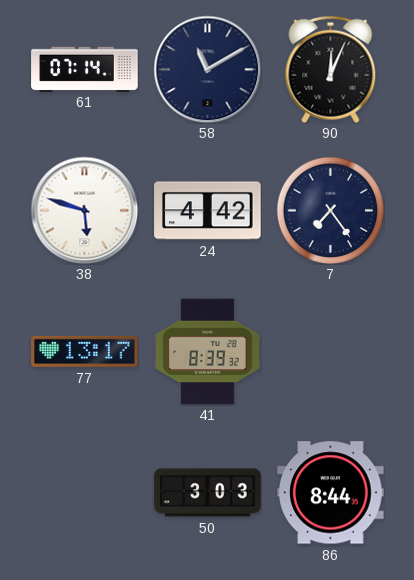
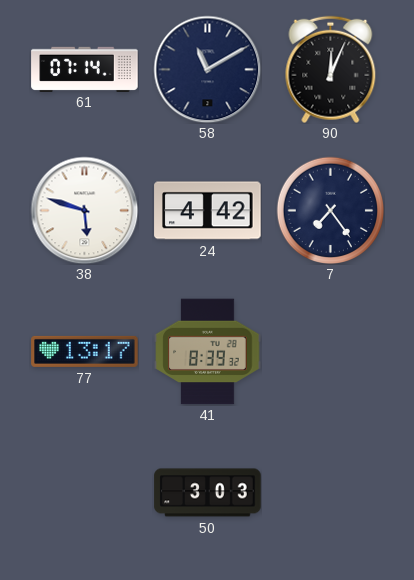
86: 8:44 -> none (331, 493)
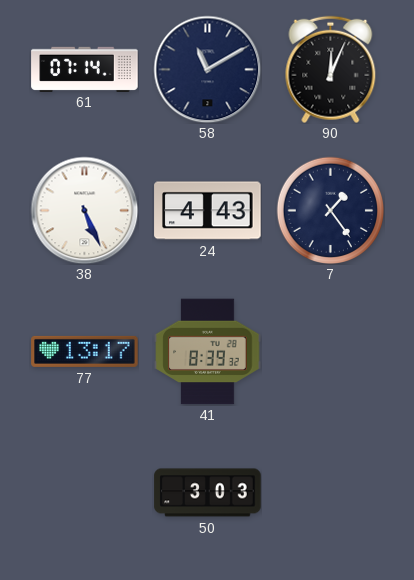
38: 5:48 -> 5:26 (84, 210)
24: 4:42 -> 4:43 (208, 211)
7: 7:24 -> 1:24 (330, 210)
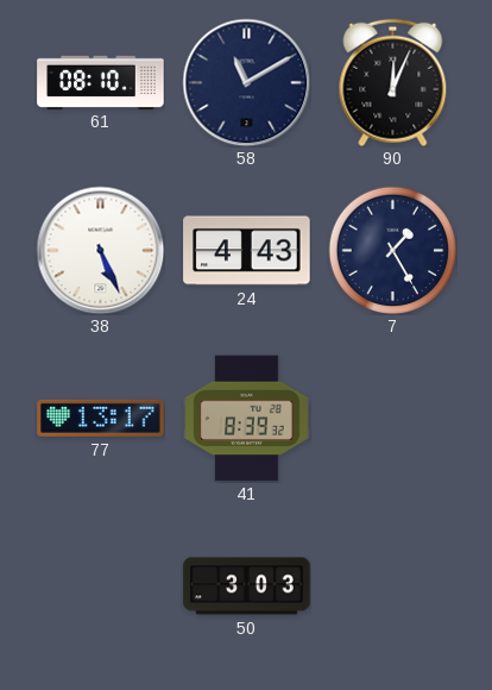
61: 07:14 -> 08:10 (101, 82)
7: 1:24 -> 1:25 (392, 250)
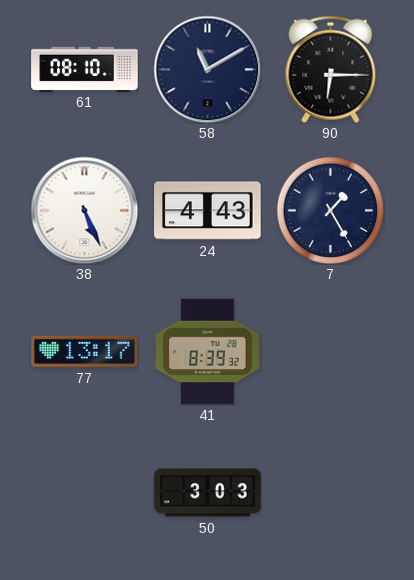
90: 12:04 -> 6:15 (331, 69)
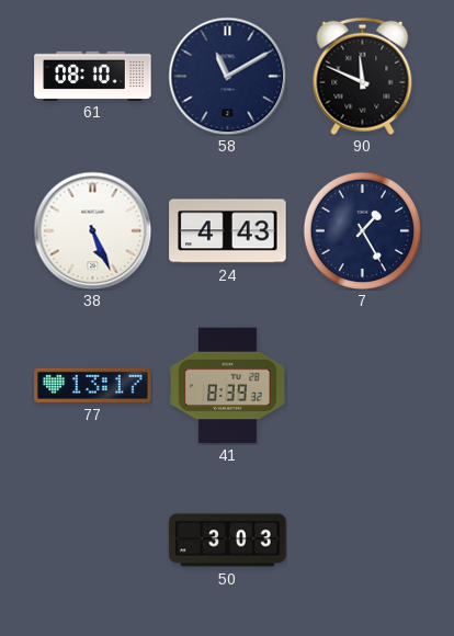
90: 6:15 -> 11:49 (363, 76)
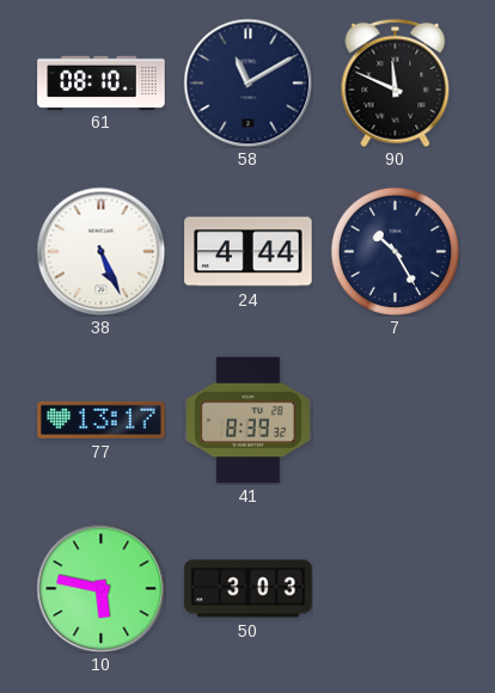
24: 4:43 -> 4:44 (249, 252)
7: 1:25 -> 10:25 (395, 251)
10: none -> 5:47 (100, 588)
